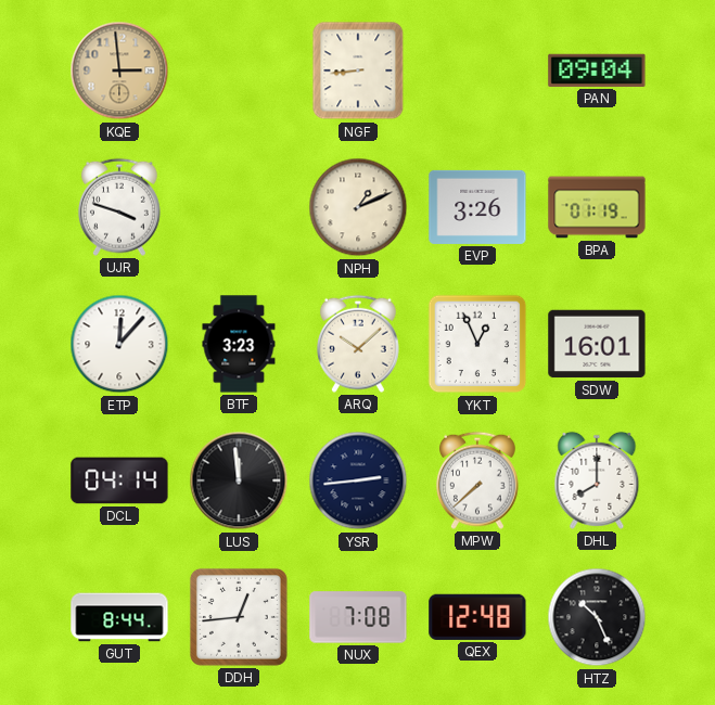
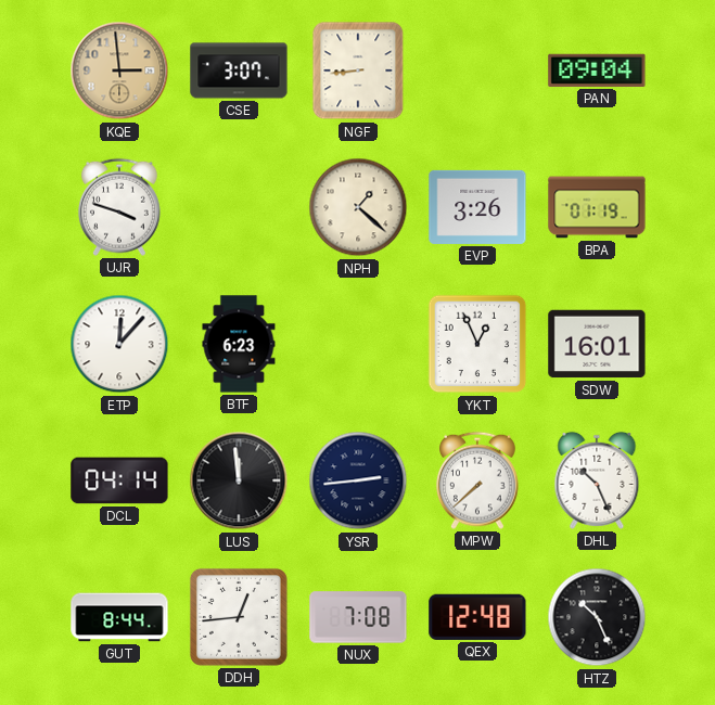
CSE: none -> 3:07 (239, 70)
NPH: 1:11 -> 1:22 (358, 207)
BTF: 3:23 -> 6:23 (239, 344)
ARQ: 10:08 -> none (358, 344)
DHL: 8:00 -> 10:26 (597, 480)
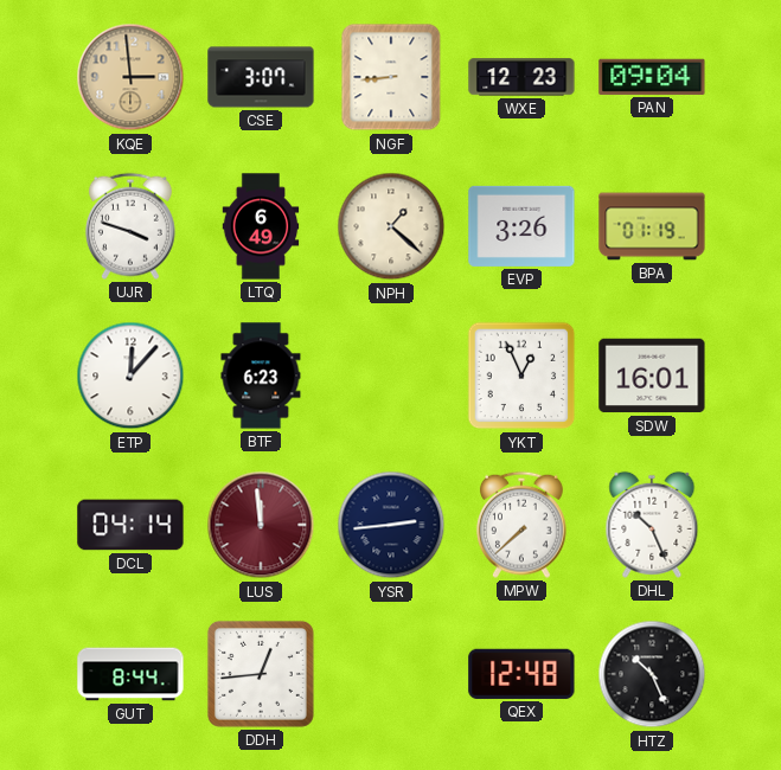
WXE: none -> 12:23 (521, 77)
LTQ: none -> 6:49 (261, 226)
LUS dial: black -> burgundy (261, 525)
NUX: 7:08 -> none (358, 617)
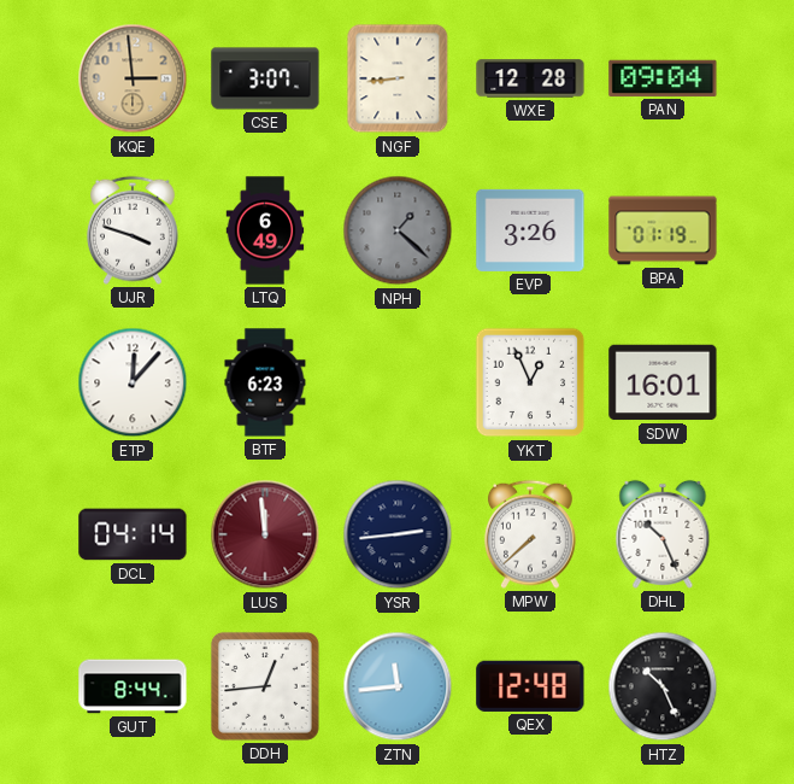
WXE: 12:23 -> 12:28 (530, 78)
NPH dial: cream -> grey (398, 230)
ZTN: none -> 11:44 (398, 686)
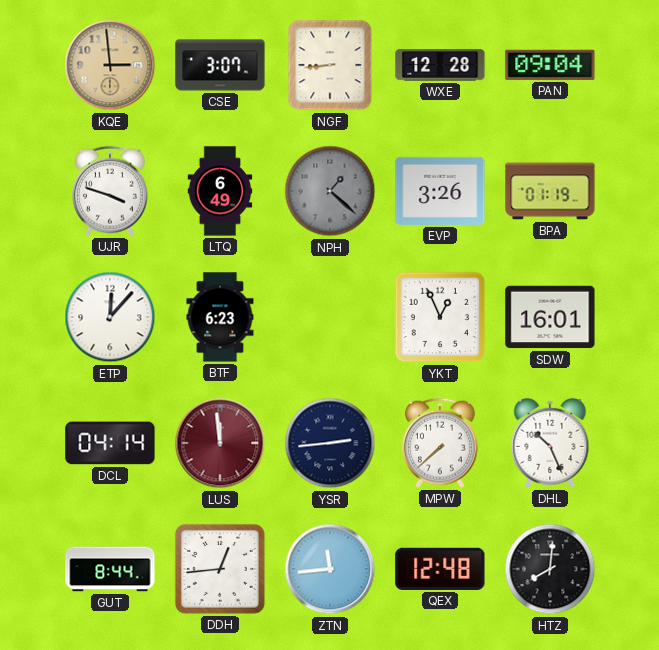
HTZ: 10:26 -> 8:01 (550, 569)
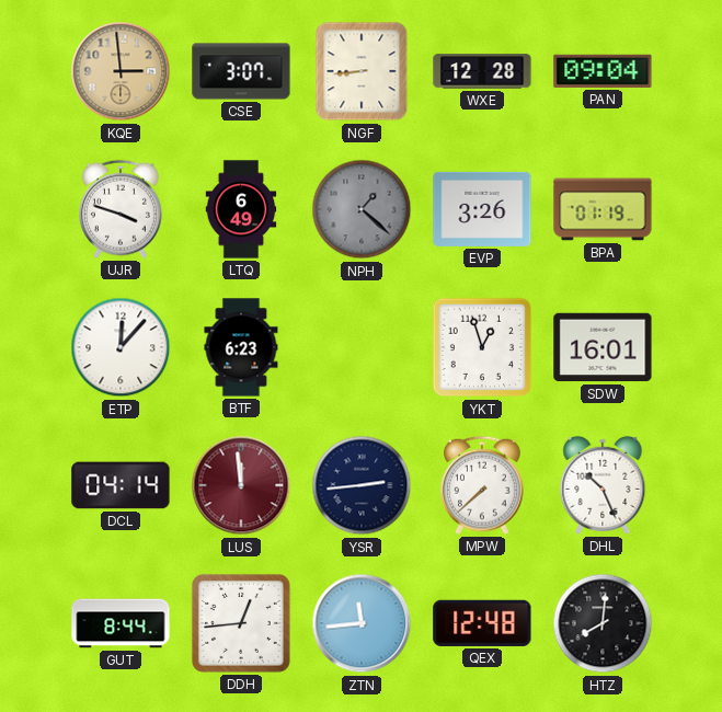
YKT: 12:56 -> 12:57 (482, 347)
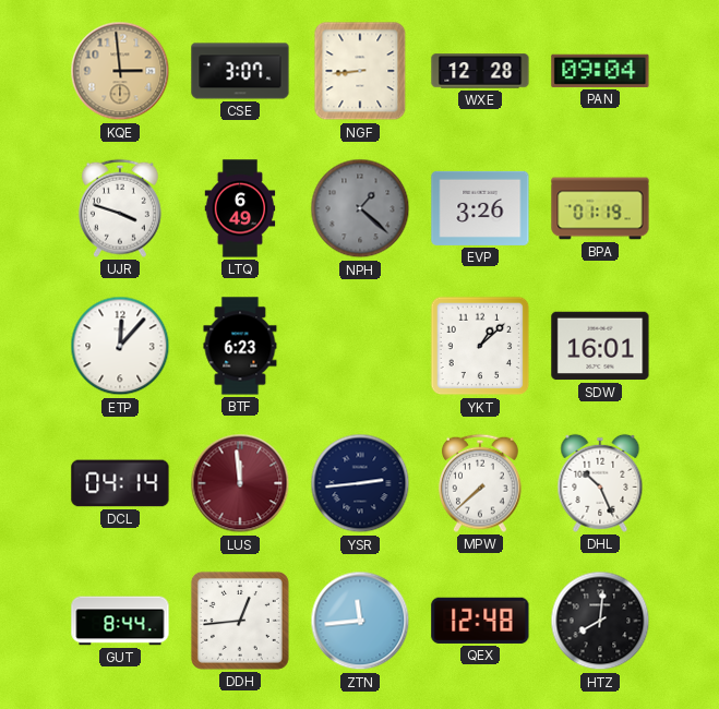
YKT: 12:57 -> 1:08 (480, 346)
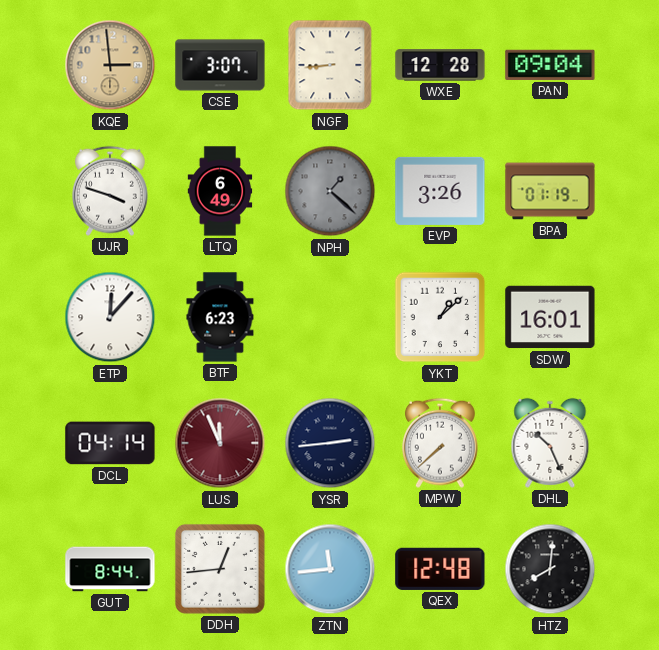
LUS: 11:59 -> 11:56 (220, 443)
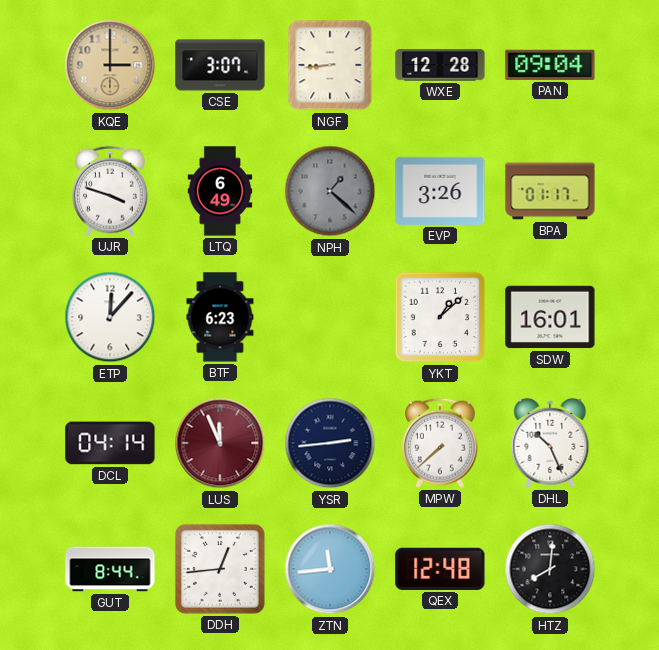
KQE: 2:59 -> 3:00 (110, 65)
BPA: 01:19 -> 01:17 (550, 191)
